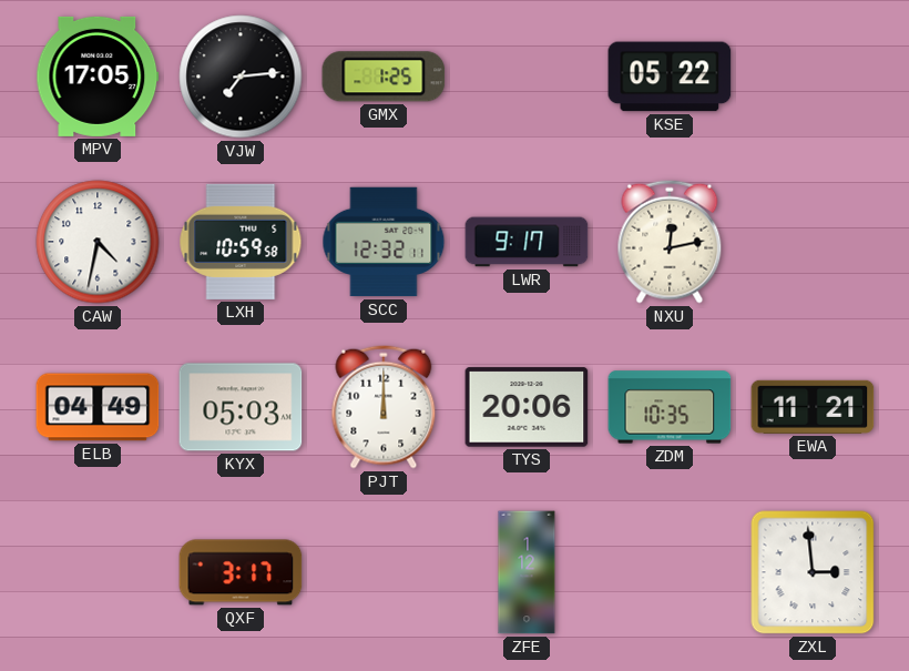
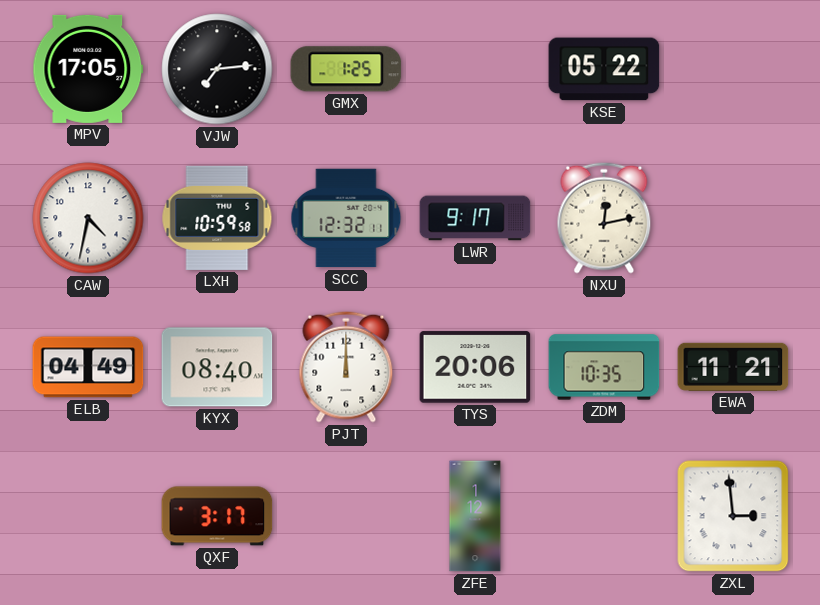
KYX: 05:03 -> 08:40 (217, 367)
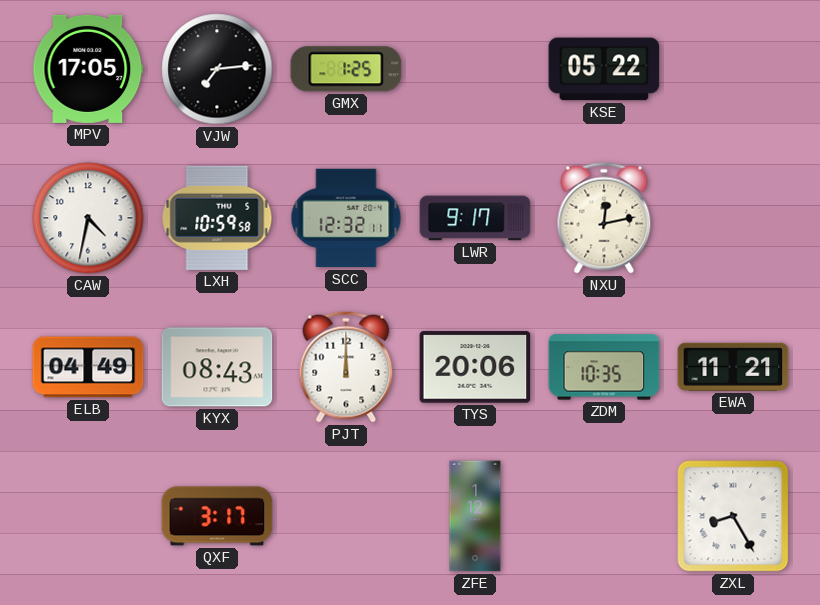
KYX: 08:40 -> 08:43 (217, 367)
ZXL: 2:59 -> 8:25 (733, 516)
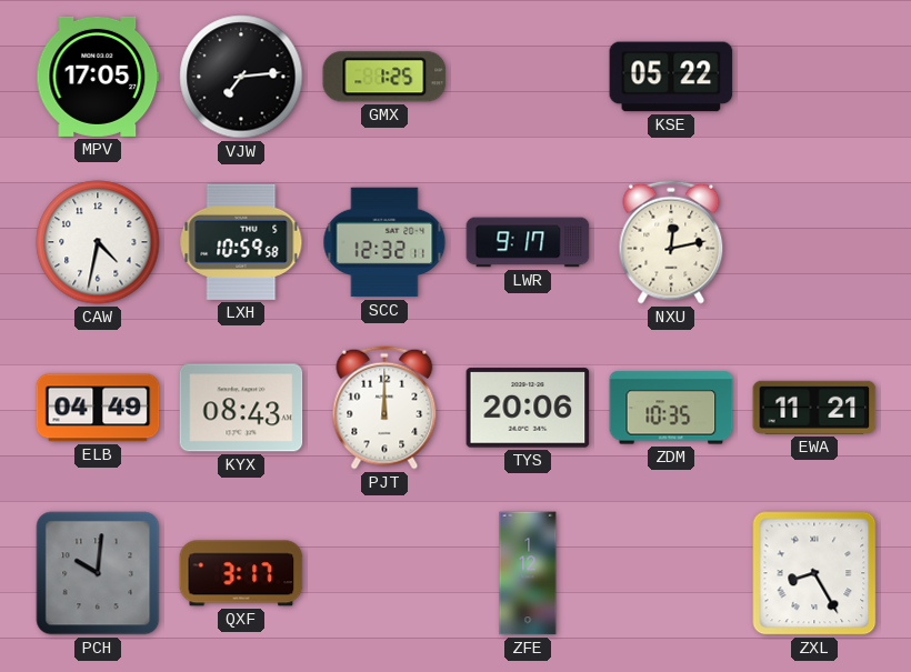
PCH: none -> 10:01 (98, 573)
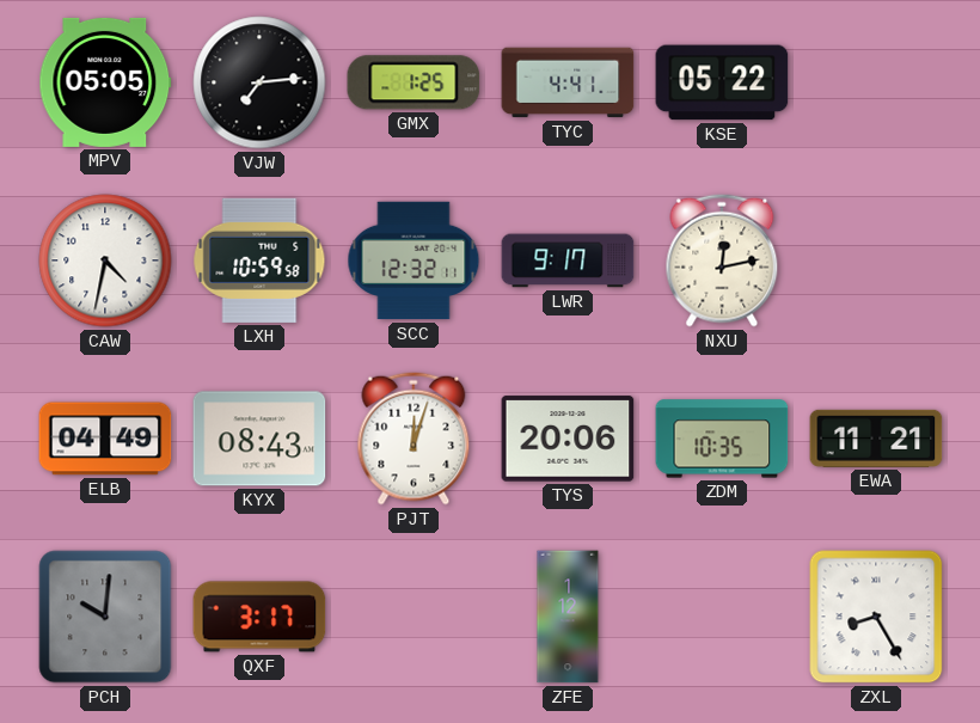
MPV: 17:05 -> 05:05 (105, 82)
TYC: none -> 4:41 (568, 82)
PJT: 12:00 -> 12:03 (414, 439)
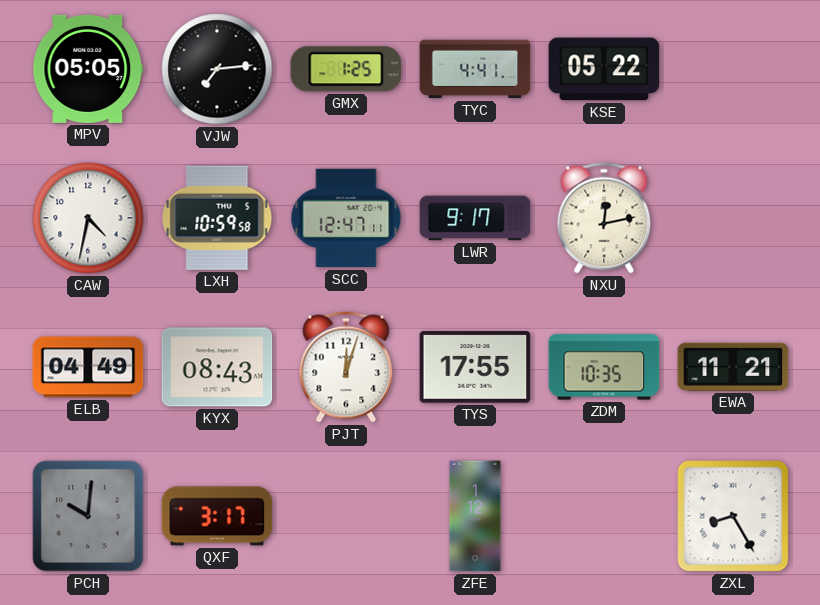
SCC: 12:32 -> 12:47 (346, 218)
TYS: 20:06 -> 17:55 (475, 367)
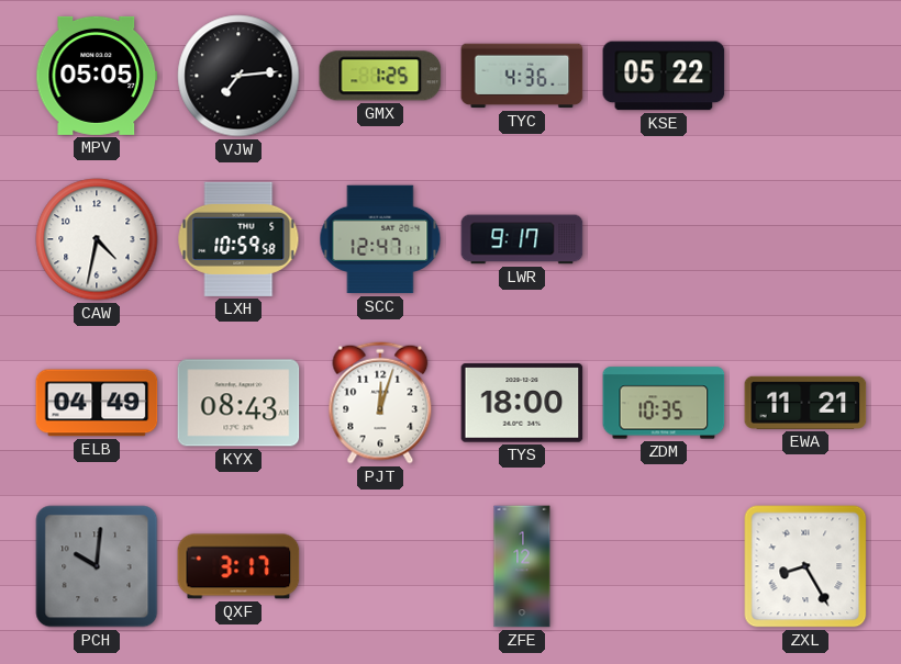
TYC: 4:41 -> 4:36 (522, 76)
NXU: 12:13 -> none (604, 218)
TYS: 17:55 -> 18:00 (522, 403)
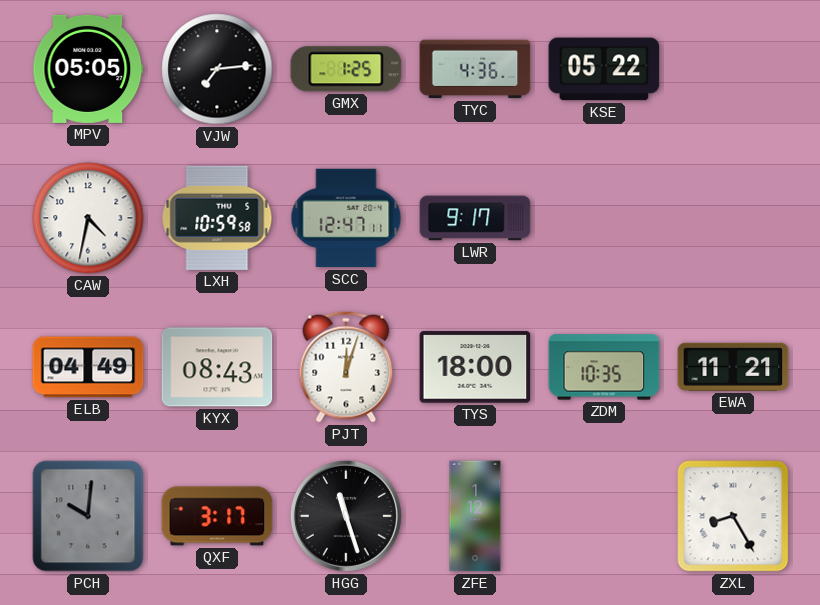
HGG: none -> 11:27 (346, 516)
